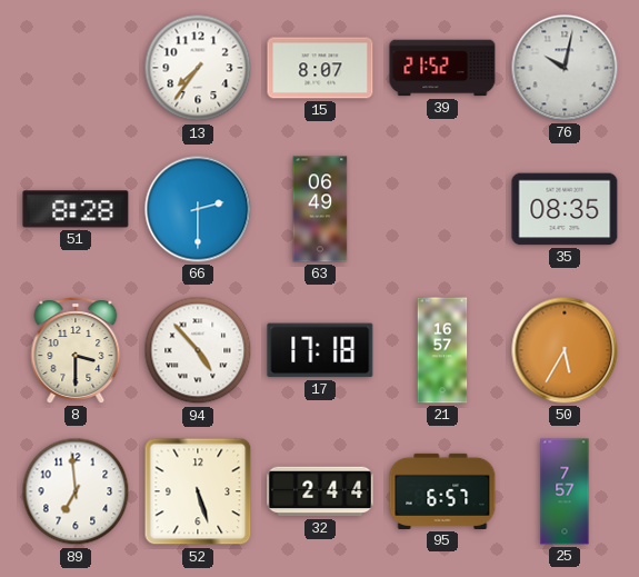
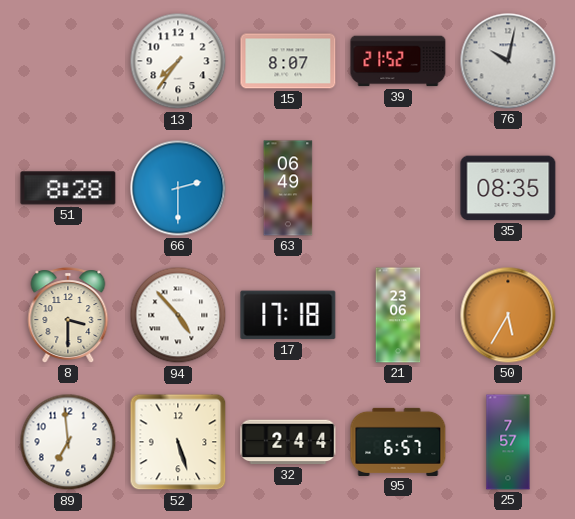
21: 16:57 -> 23:06 (398, 315)
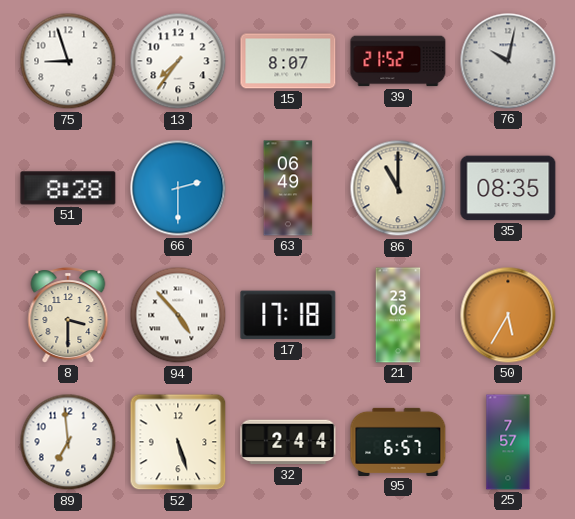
75: none -> 8:57 (68, 61)
86: none -> 11:00 (398, 188)
